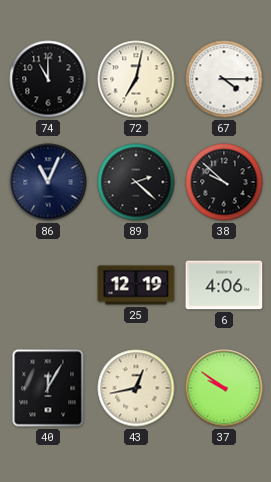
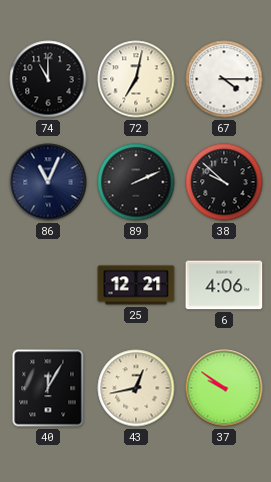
89: 2:22 -> 2:11 (136, 182)
25: 12:19 -> 12:21 (136, 285)
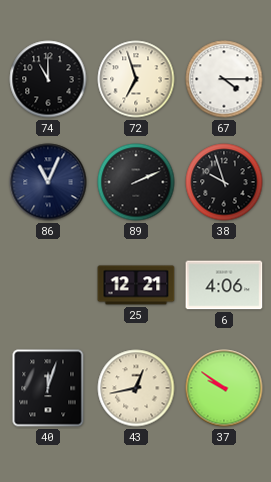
72: 7:02 -> 6:57 (136, 79)
38: 9:52 -> 9:57 (224, 182)
40: 12:05 -> 12:03 (48, 388)
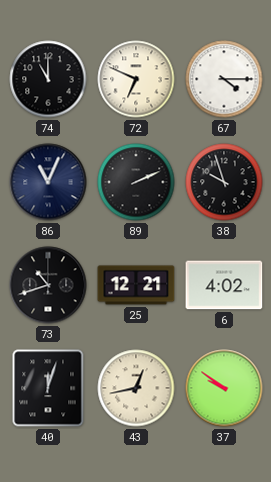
72: 6:57 -> 6:49 (136, 79)
73: none -> 10:42 (48, 285)
6: 4:06 -> 4:02 (224, 285)
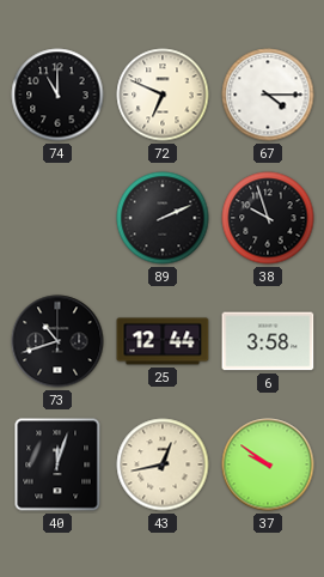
86: 11:04 -> none (48, 182)
25: 12:21 -> 12:44 (163, 341)
6: 4:02 -> 3:58 (268, 341)
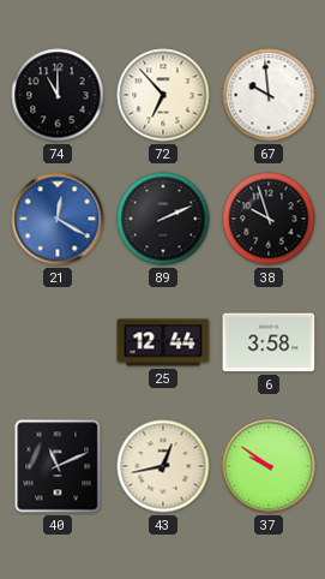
72: 6:49 -> 6:53 (163, 95)
67: 4:15 -> 9:59 (269, 95)
21: none -> 12:20 (58, 219)
73: 10:42 -> none (57, 341)
40: 12:03 -> 11:11 (58, 466)
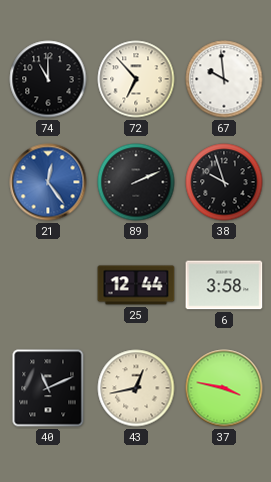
21: 12:20 -> 12:24 (48, 182)
37: 9:51 -> 3:47 (224, 388)
